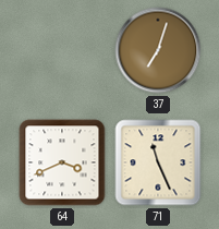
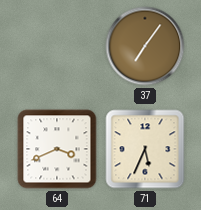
37: 7:03 -> 7:06 (145, 46)
71: 11:26 -> 5:34 (145, 149)
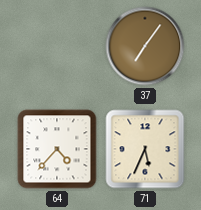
64: 3:41 -> 4:37 (57, 149)
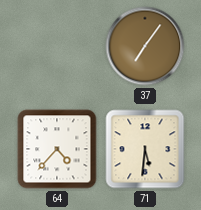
71: 5:34 -> 5:31 (145, 149)
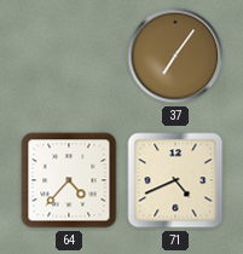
71: 5:31 -> 4:41 (175, 180)
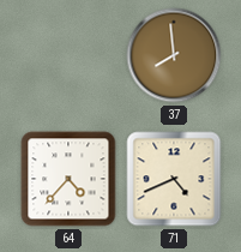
37: 7:06 -> 7:59 (174, 55)
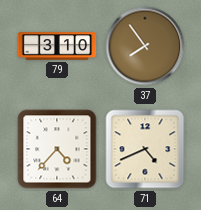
79: none -> 3:10 (57, 46)
37: 7:59 -> 7:54 (145, 46)
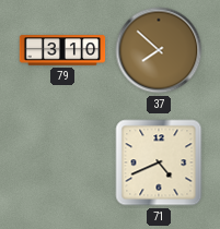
37: 7:54 -> 7:52 (159, 50)
64: 4:37 -> none (57, 149)
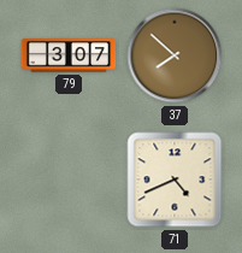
79: 3:10 -> 3:07 (69, 55)
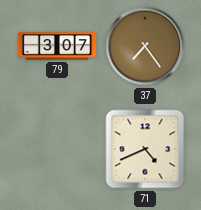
37: 7:52 -> 7:24 (145, 46)
